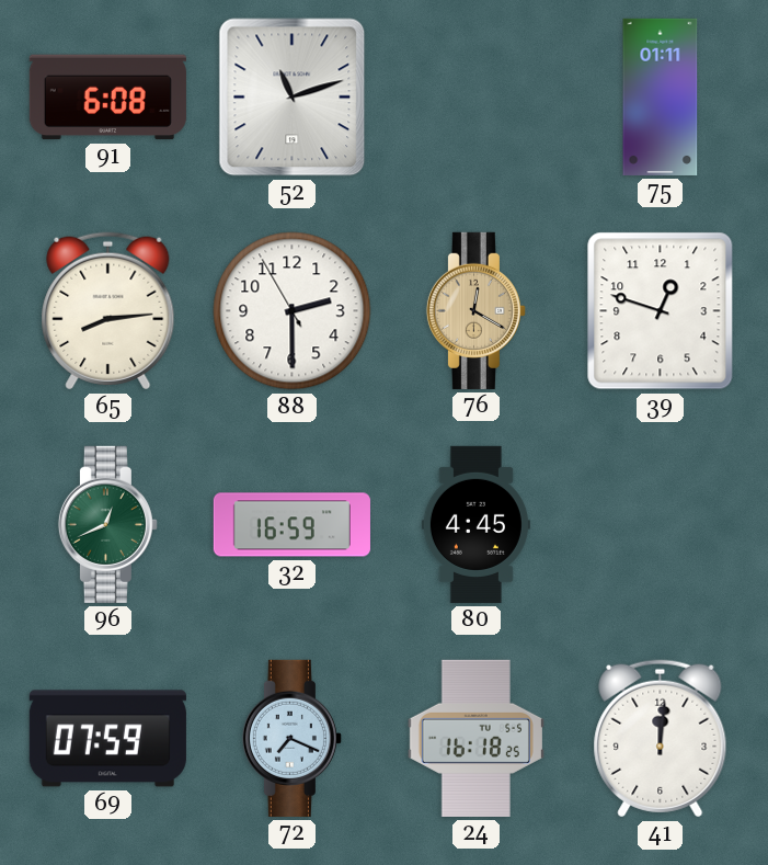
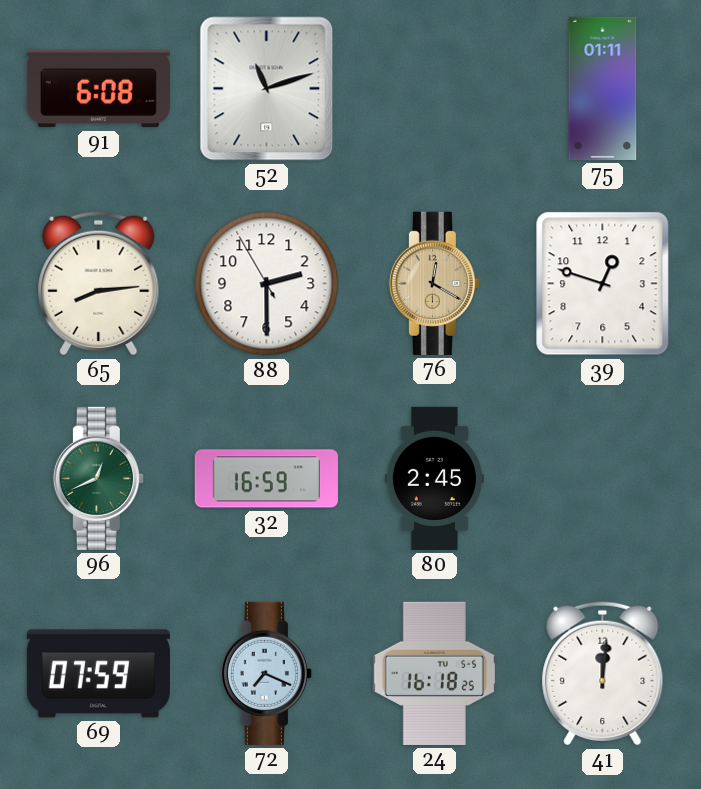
80: 4:45 -> 2:45 (434, 478)
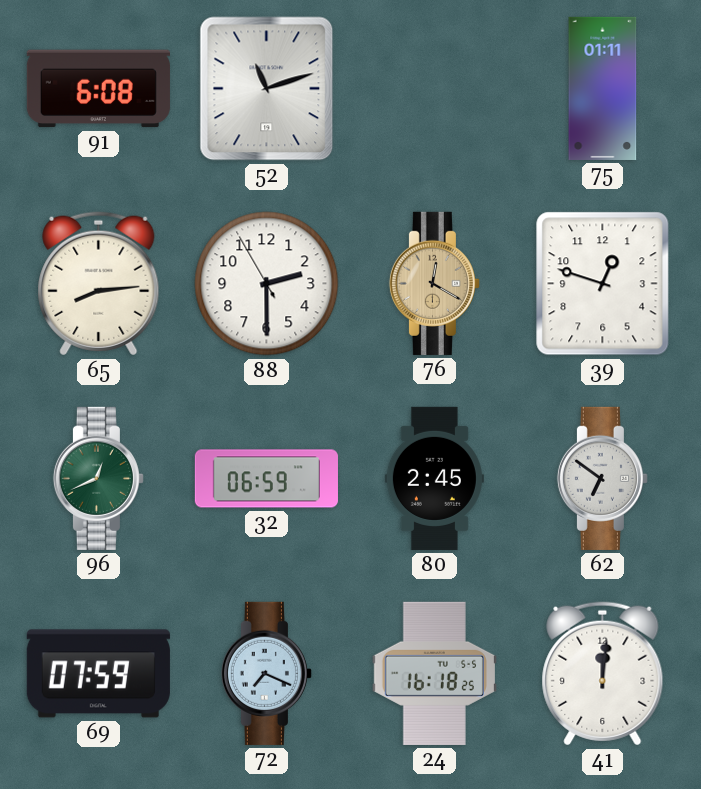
32: 16:59 -> 06:59 (266, 479)
62: none -> 6:51 (602, 478)
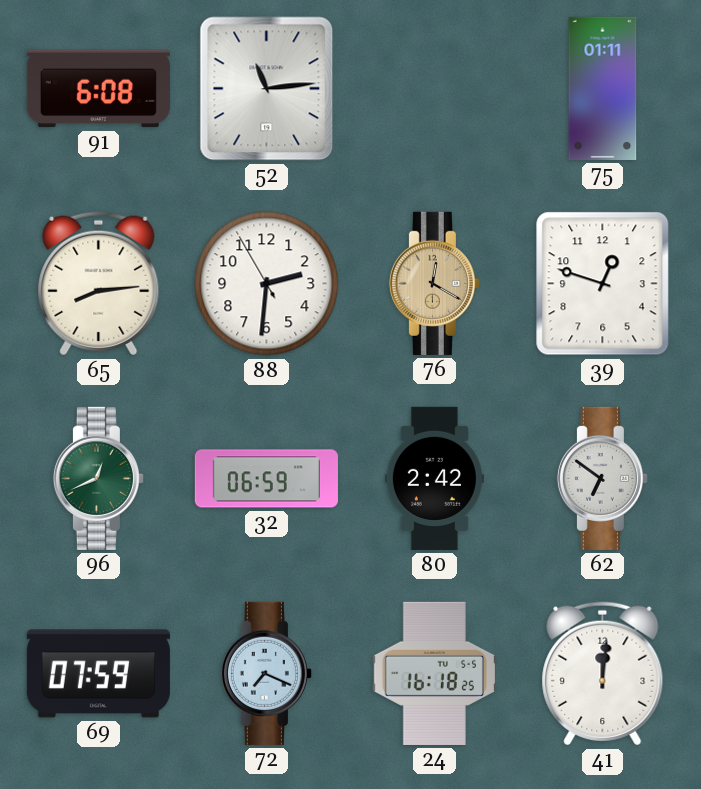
52: 11:12 -> 11:14 (267, 89)
88: 2:29 -> 2:30 (267, 284)
80: 2:45 -> 2:42 (434, 478)
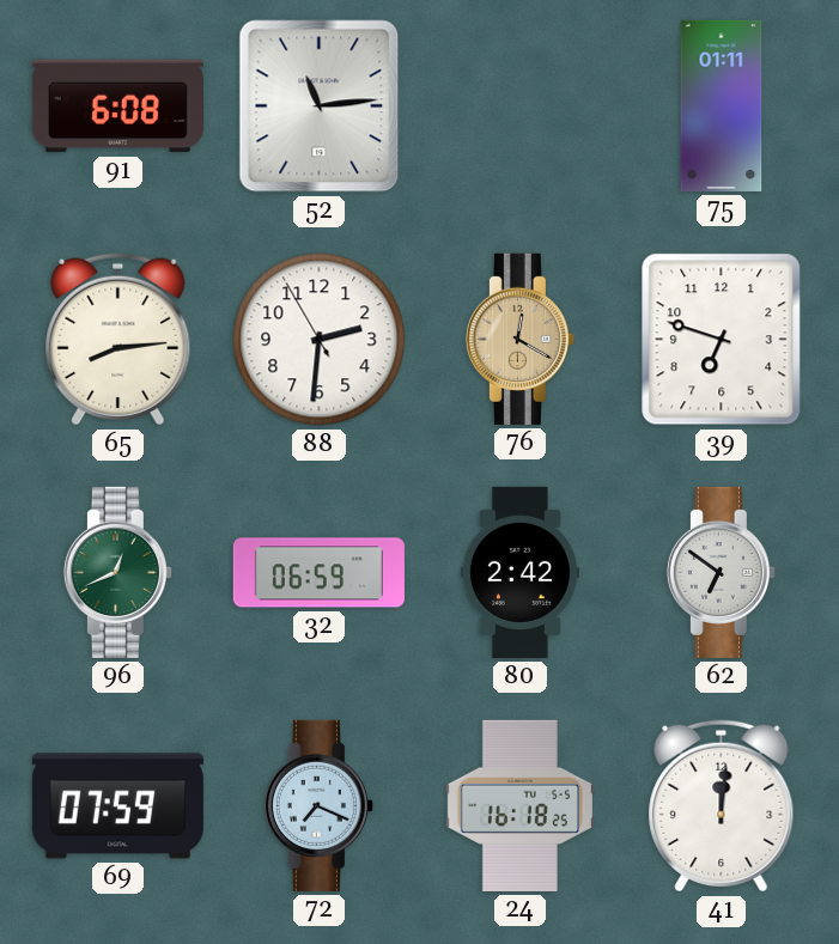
39: 12:48 -> 6:48 (722, 340)
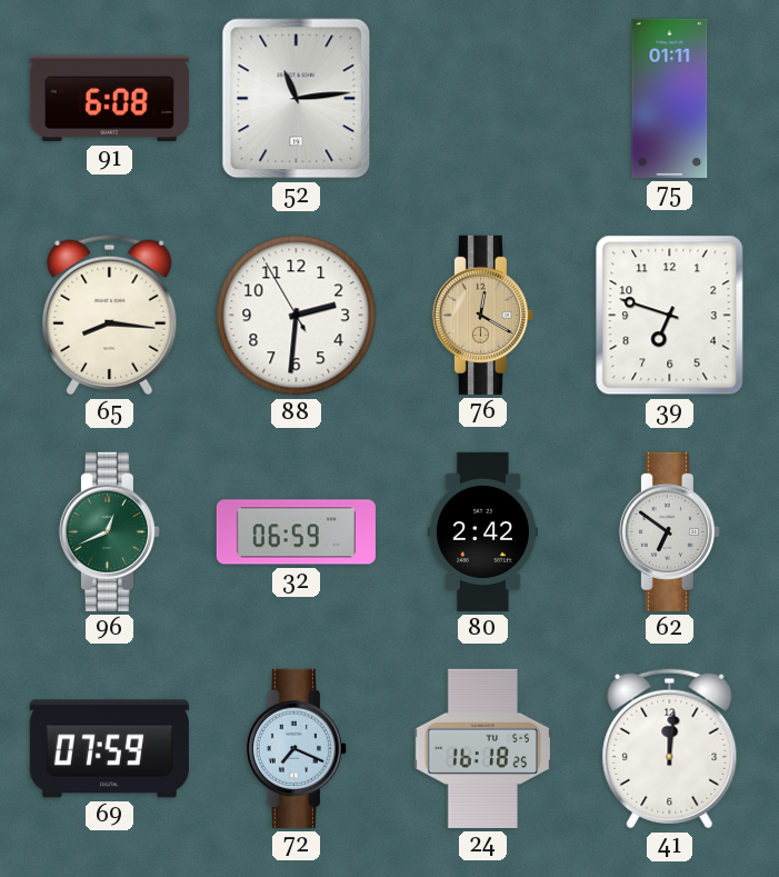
65: 8:14 -> 8:16 (110, 316)
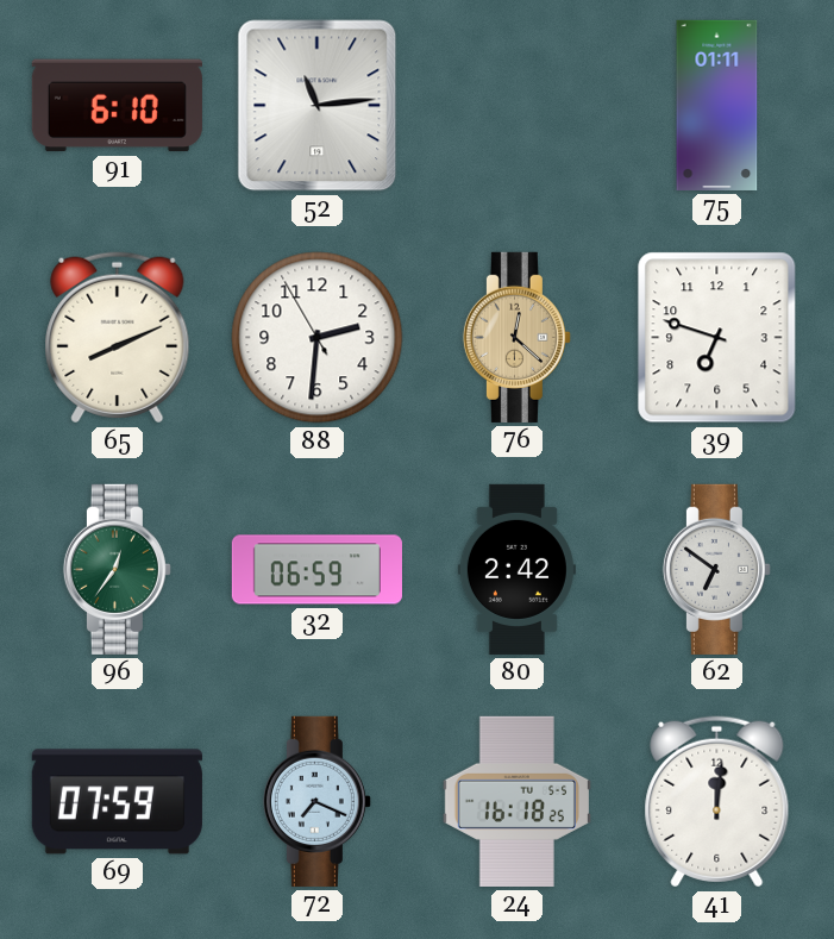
91: 6:08 -> 6:10 (117, 106)
65: 8:16 -> 8:11 (118, 338)
76: 12:20 -> 12:22 (516, 337)
96: 12:41 -> 12:36 (117, 569)
